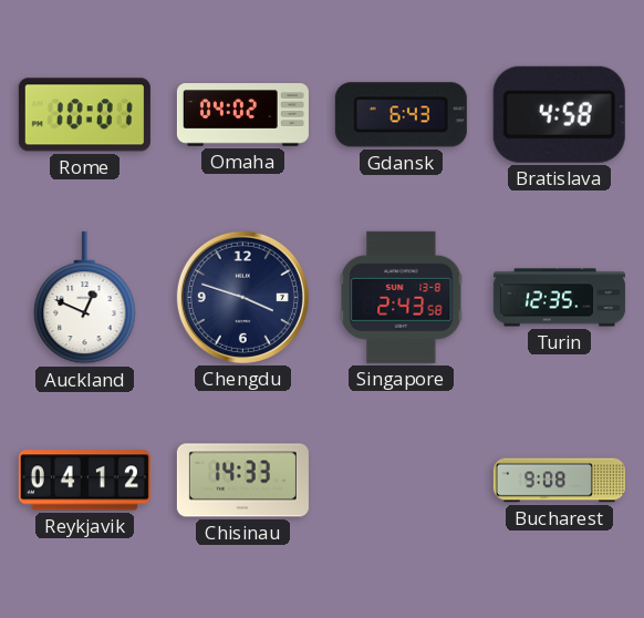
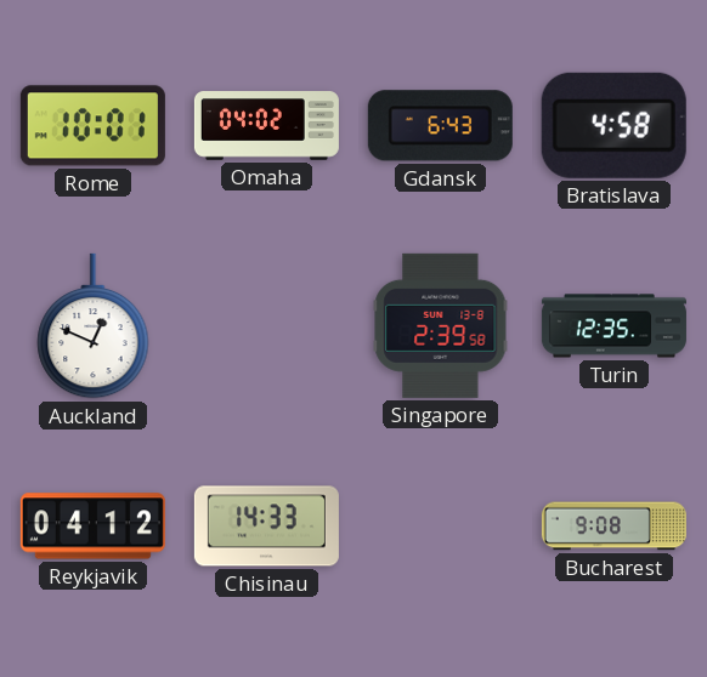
Chengdu: 3:48 -> none (242, 297)
Singapore: 2:43 -> 2:39 (441, 325)
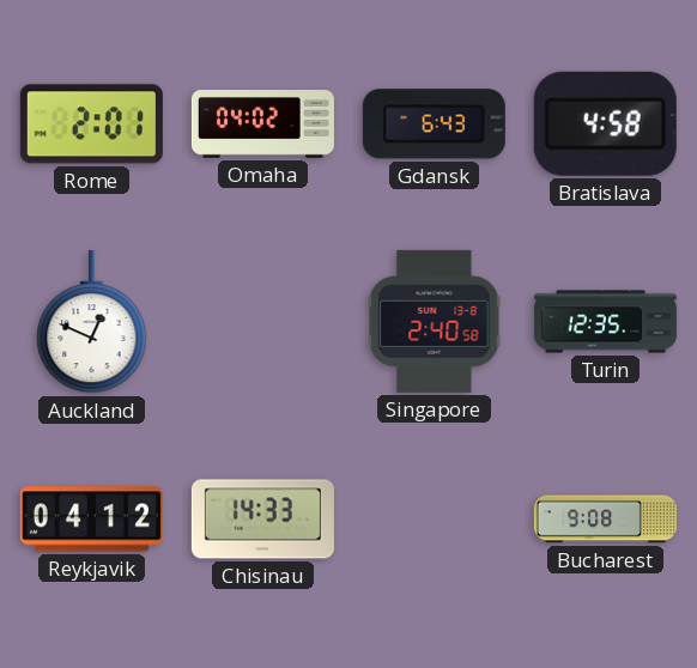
Rome: 10:01 -> 2:01 (91, 125)
Singapore: 2:39 -> 2:40 (435, 321)
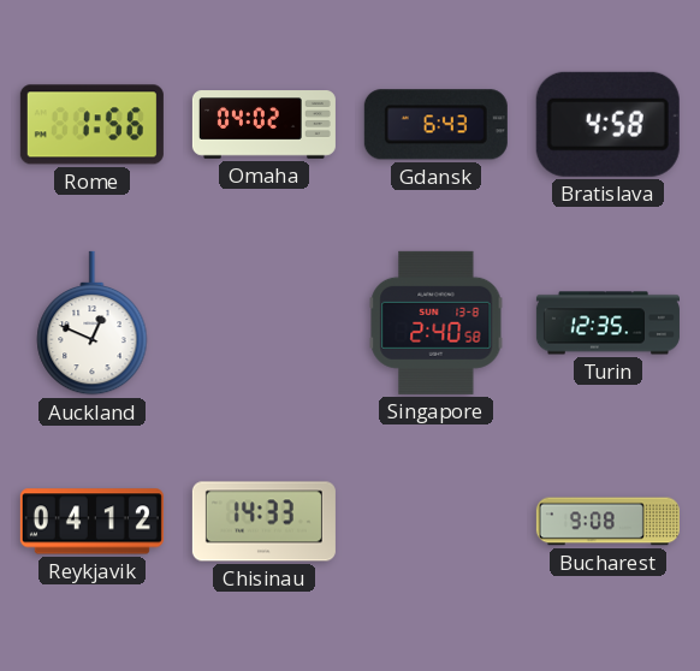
Rome: 2:01 -> 1:56 (91, 125)
